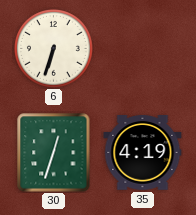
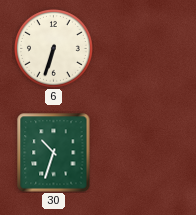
30: 12:33 -> 10:33 (54, 153)
35: 4:19 -> none (143, 153)
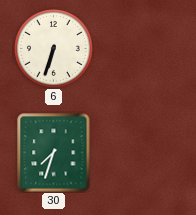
30: 10:33 -> 7:33 (54, 153)
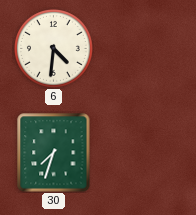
6: 6:33 -> 4:31 (54, 49)
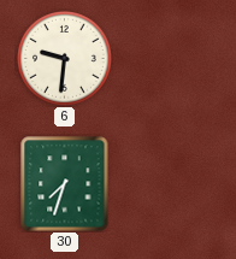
6: 4:31 -> 9:31 (65, 59)
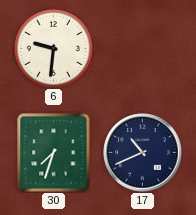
17: none -> 10:41 (143, 153)
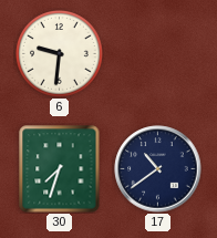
17: 10:41 -> 10:39 (158, 169)
